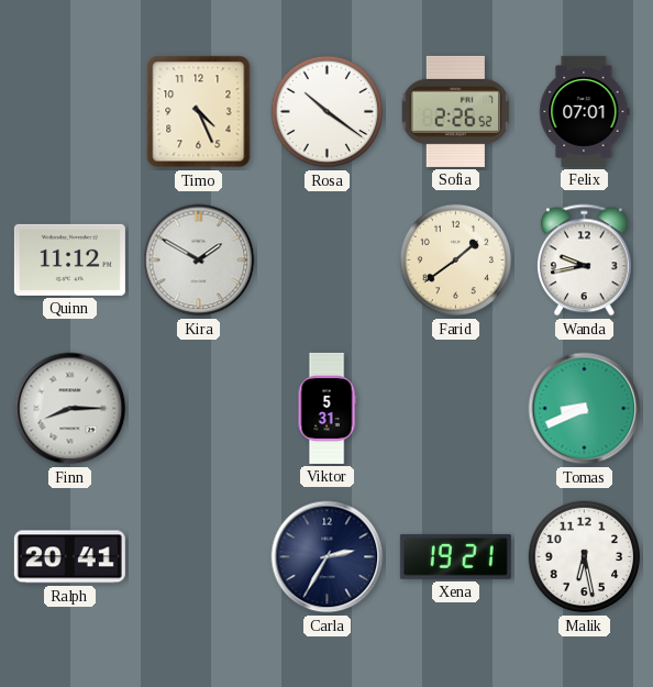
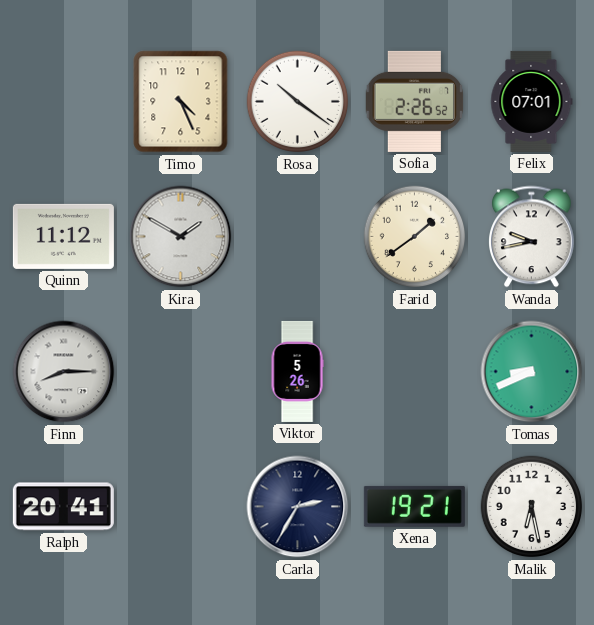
Viktor: 5:31 -> 5:26 (297, 371)
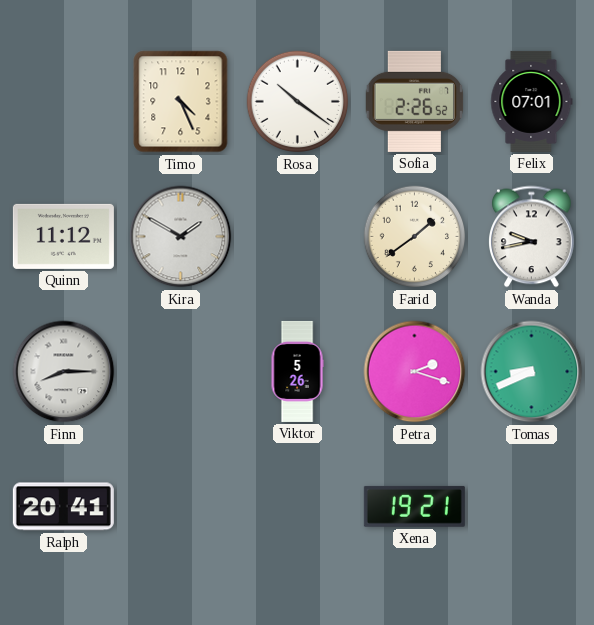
Petra: none -> 2:18 (415, 372)
Carla: 2:35 -> none (298, 507)
Malik: 6:28 -> none (532, 507)
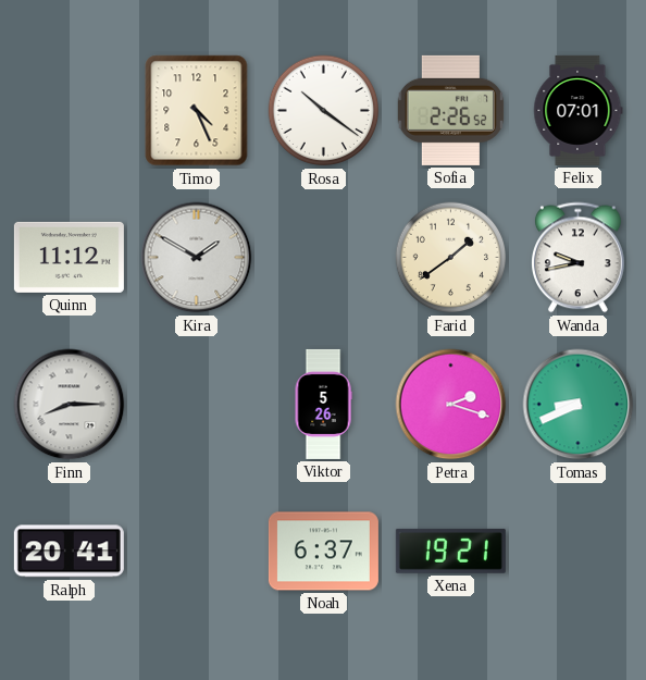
Noah: none -> 6:37 (323, 552)
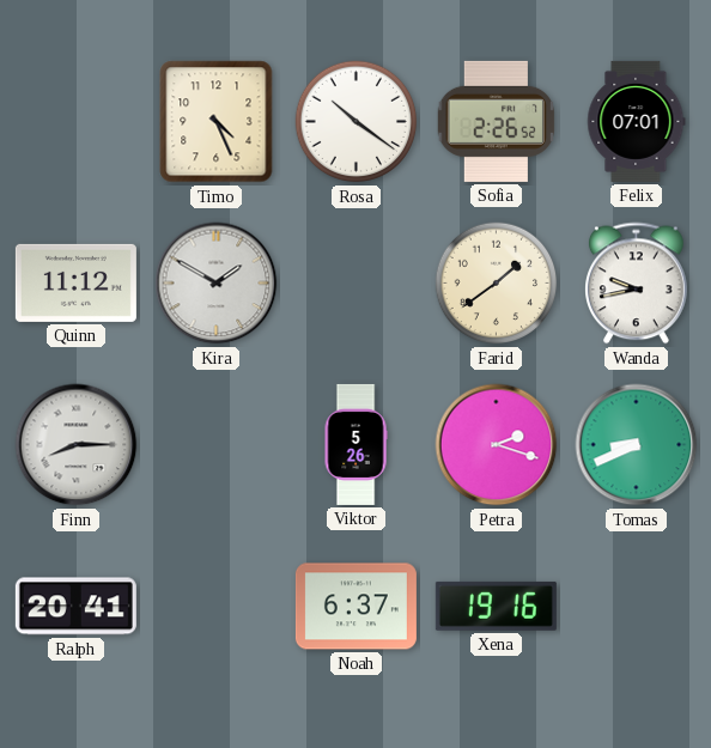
Xena: 19:21 -> 19:16 (496, 606)
